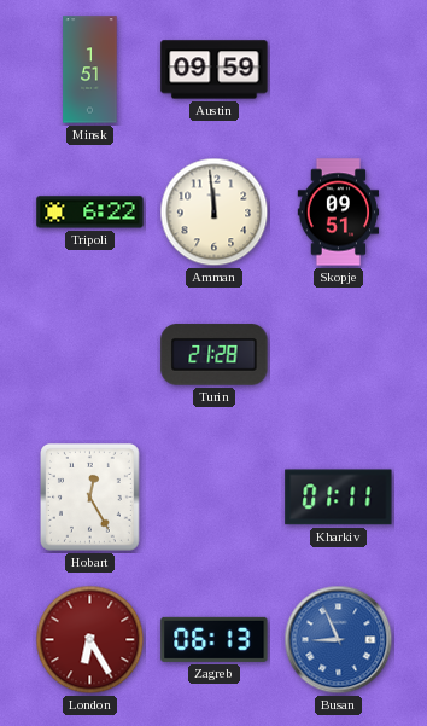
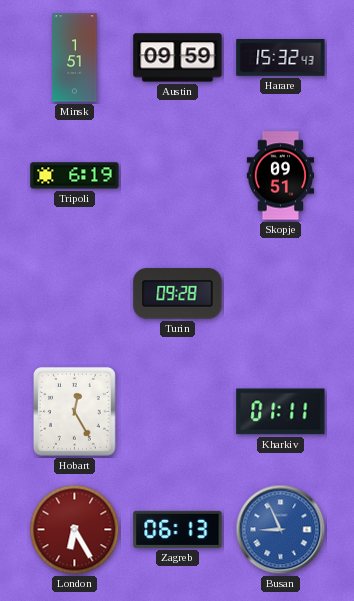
Harare: none -> 15:32 (281, 58)
Tripoli: 6:22 -> 6:19 (75, 176)
Amman: 11:59 -> none (215, 213)
Turin: 21:28 -> 09:28 (178, 294)
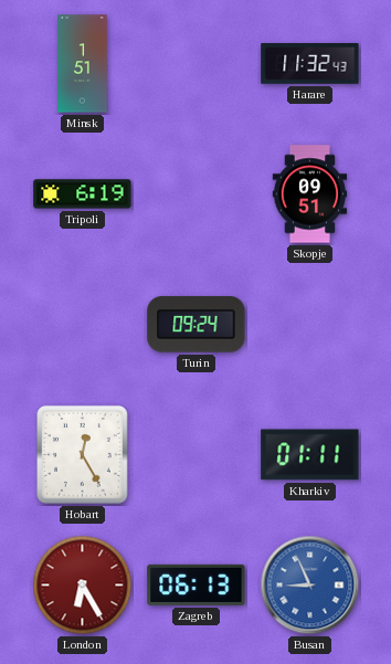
Austin: 09:59 -> none (178, 58)
Harare: 15:32 -> 11:32 (310, 64)
Turin: 09:28 -> 09:24 (197, 325)
